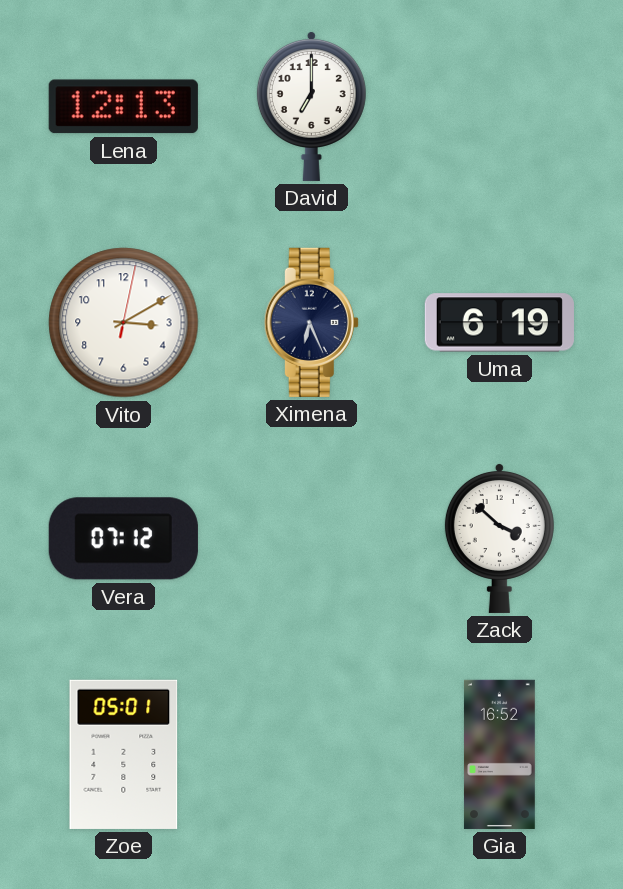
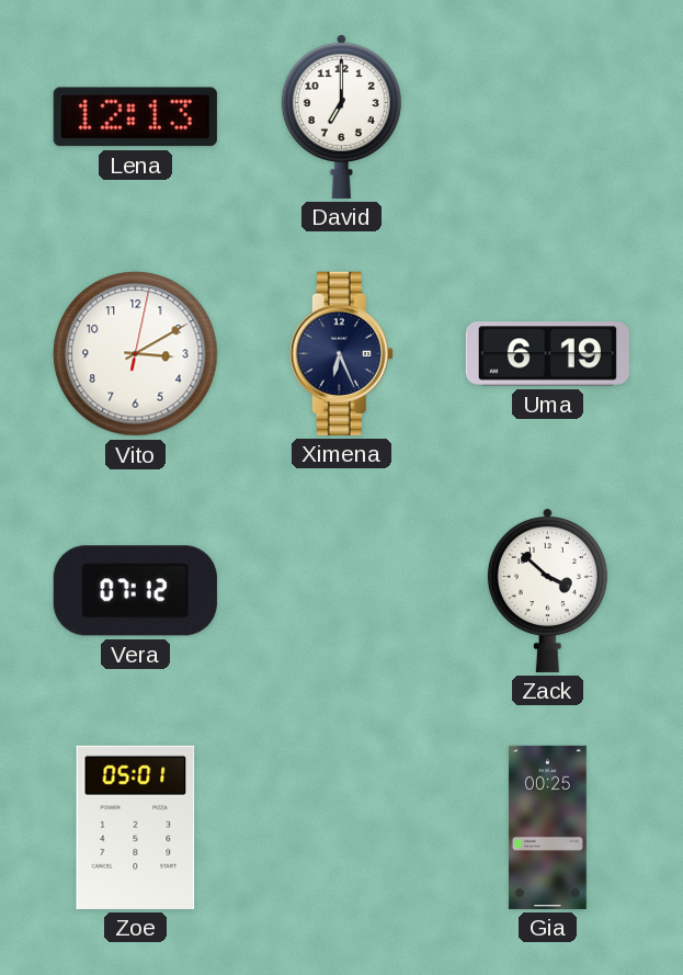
Gia: 16:52 -> 00:25 (547, 827)
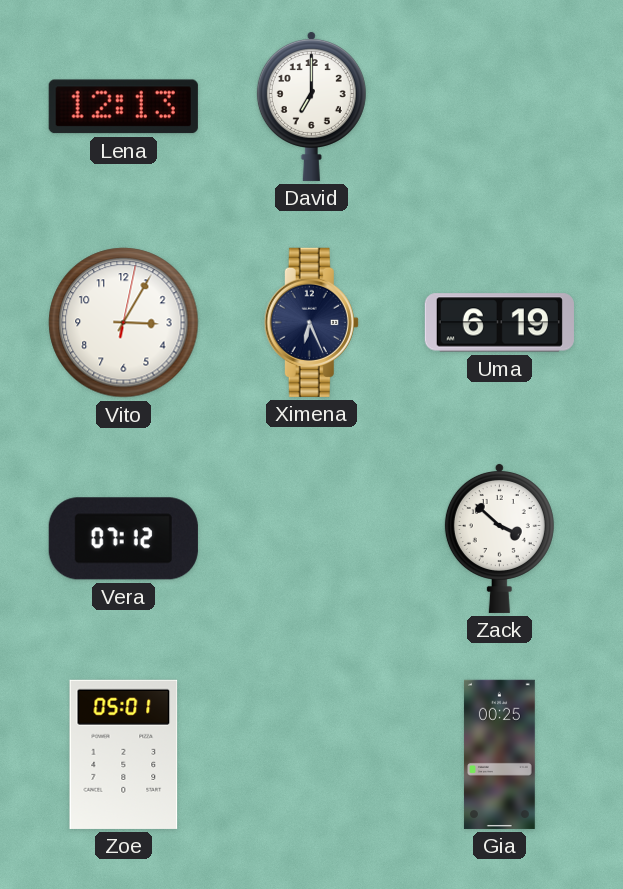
Vito: 3:10 -> 3:05 (124, 323)
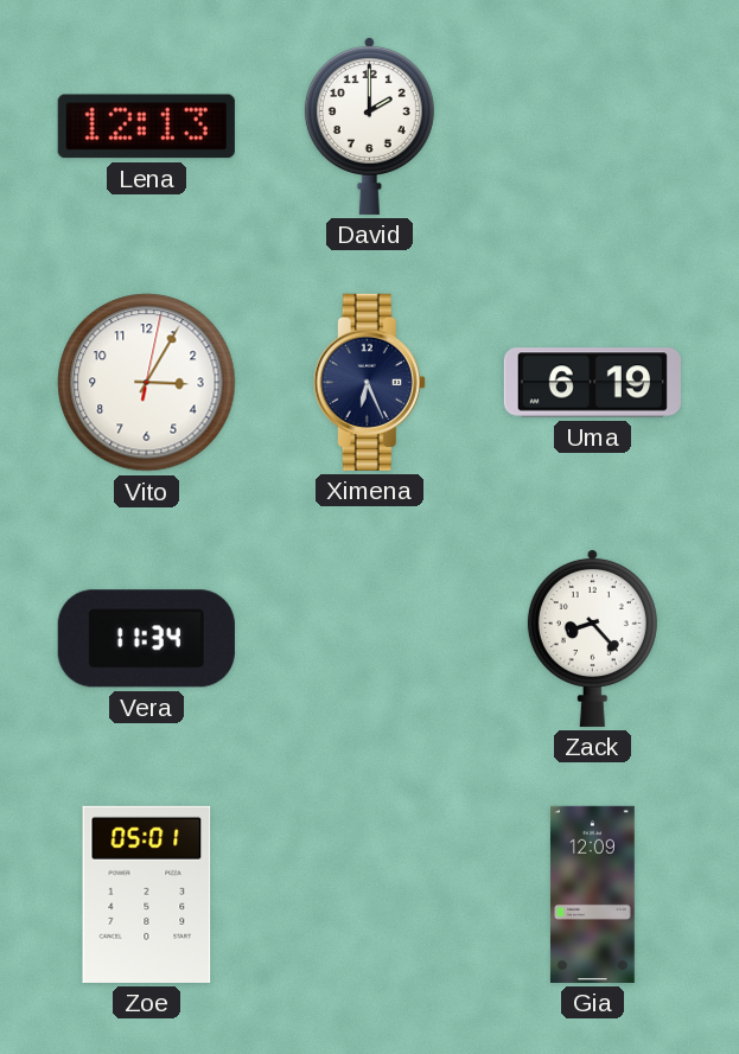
David: 7:00 -> 2:00 (369, 126)
Vera: 07:12 -> 11:34 (146, 639)
Zack: 3:52 -> 8:23 (592, 638)
Gia: 00:25 -> 12:09 (592, 894)
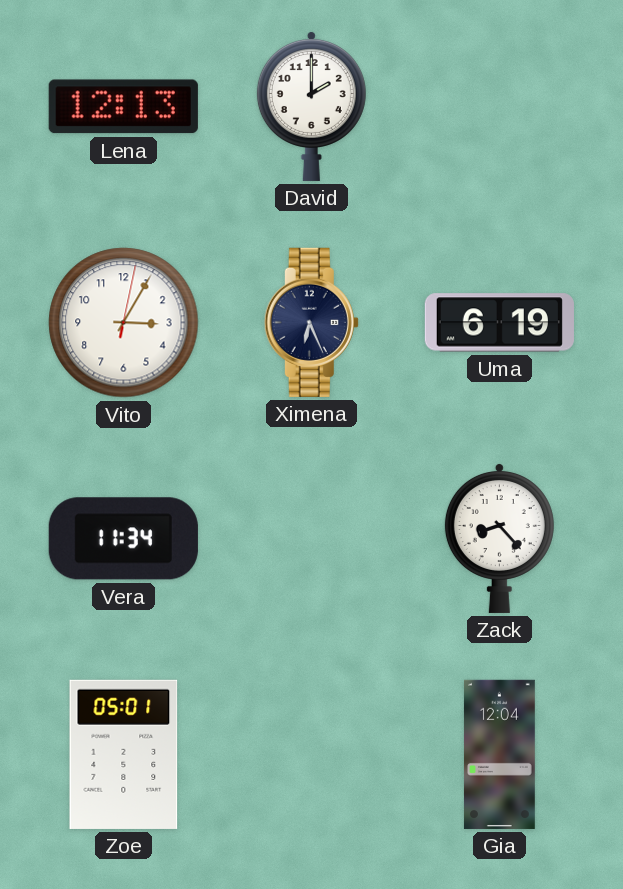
Gia: 12:09 -> 12:04 (499, 754)
